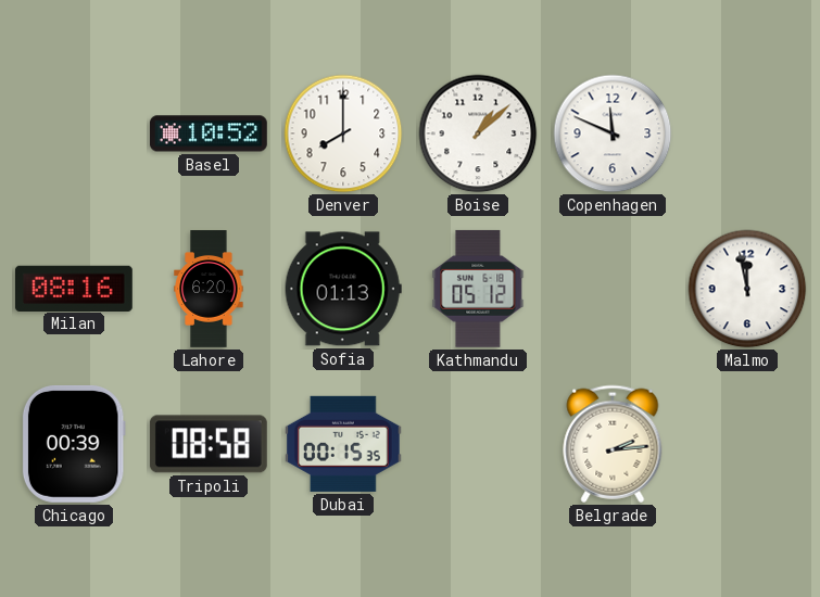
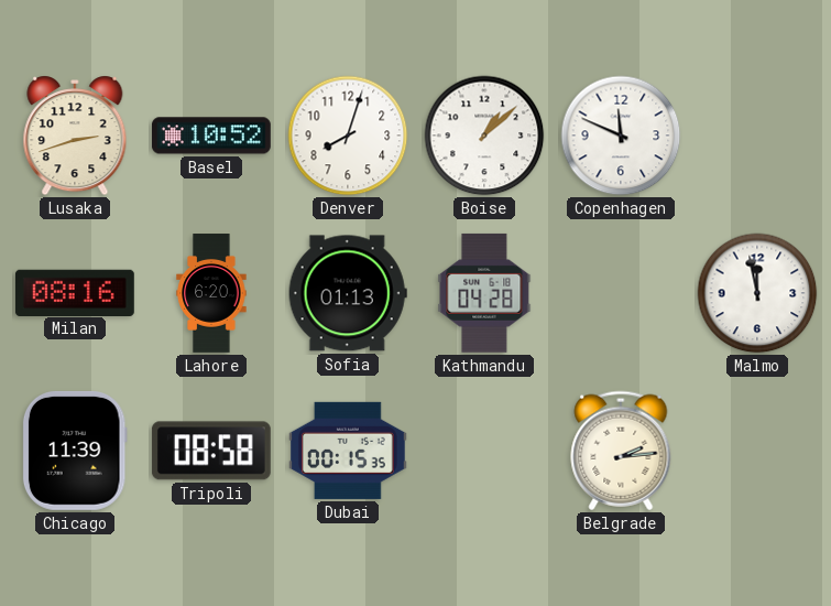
Lusaka: none -> 2:42 (75, 136)
Denver: 8:00 -> 8:03 (348, 136)
Kathmandu: 05:12 -> 04:28 (484, 293)
Chicago: 00:39 -> 11:39 (75, 451)
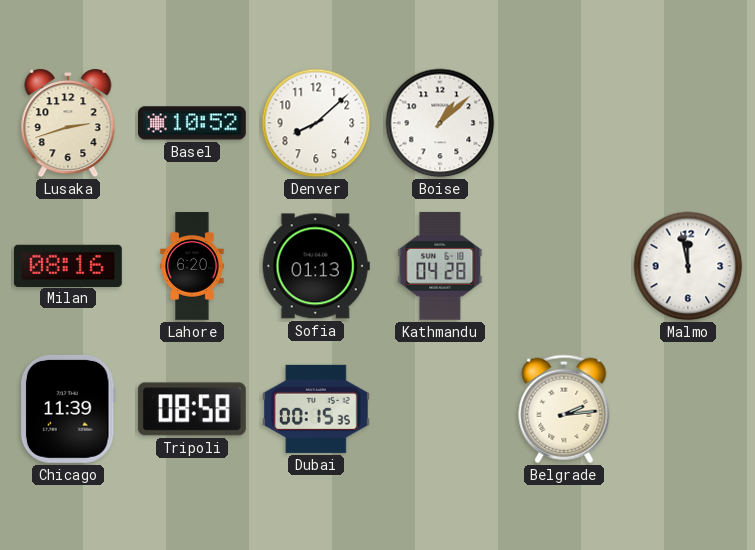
Denver: 8:03 -> 8:08 (316, 123)
Copenhagen: 11:49 -> none (621, 136)
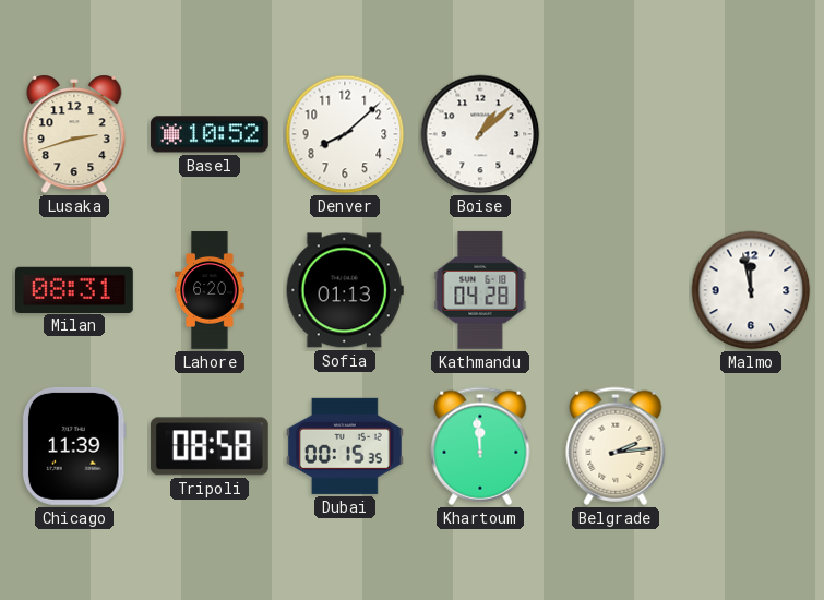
Milan: 08:16 -> 08:31 (74, 289)
Khartoum: none -> 11:59 (480, 446)
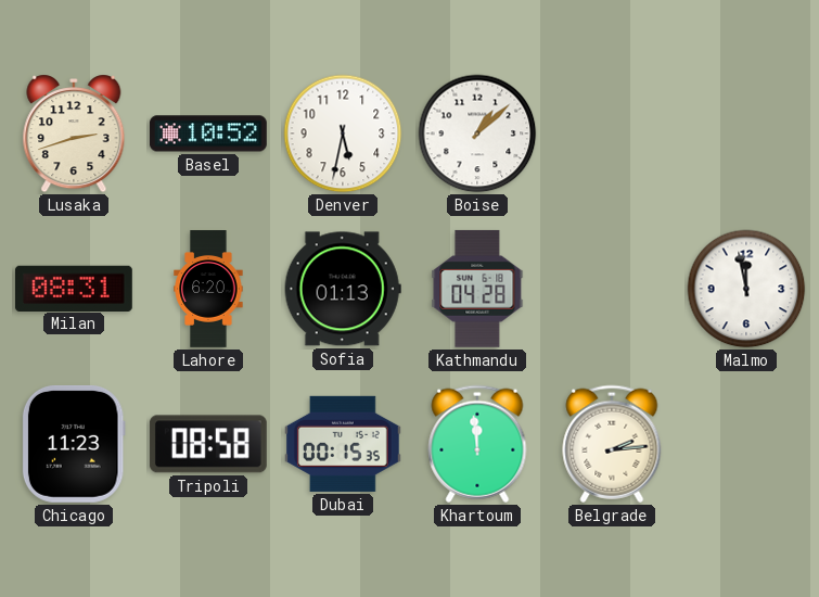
Denver: 8:08 -> 5:32 (343, 134)
Chicago: 11:39 -> 11:23 (74, 444)
